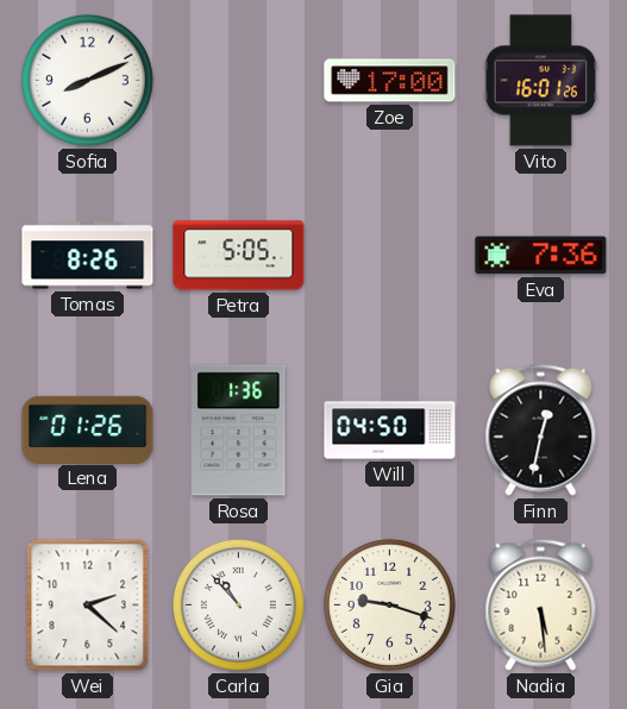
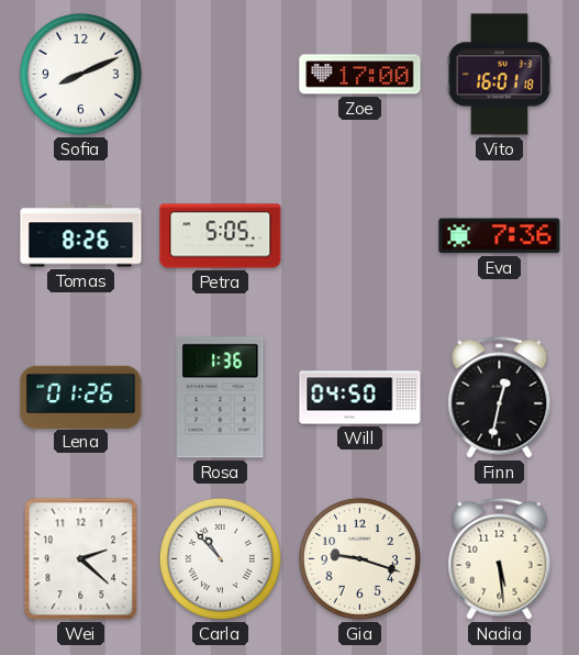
Vito: 16:01:26 -> 16:01:18 (500, 75)
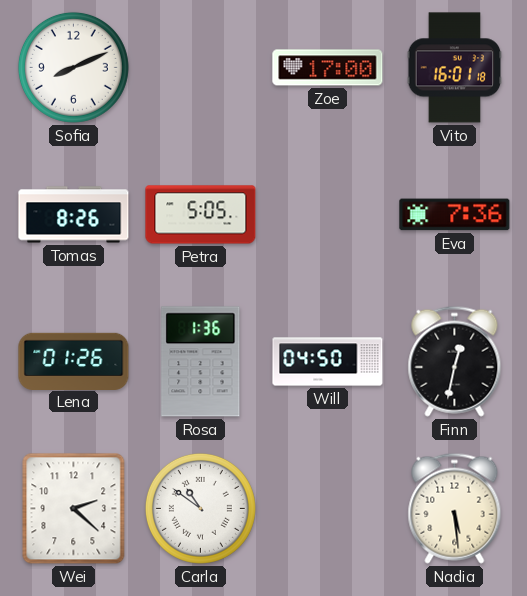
Carla: 10:53 -> 10:51 (200, 508)
Gia: 9:18 -> none (359, 558)
